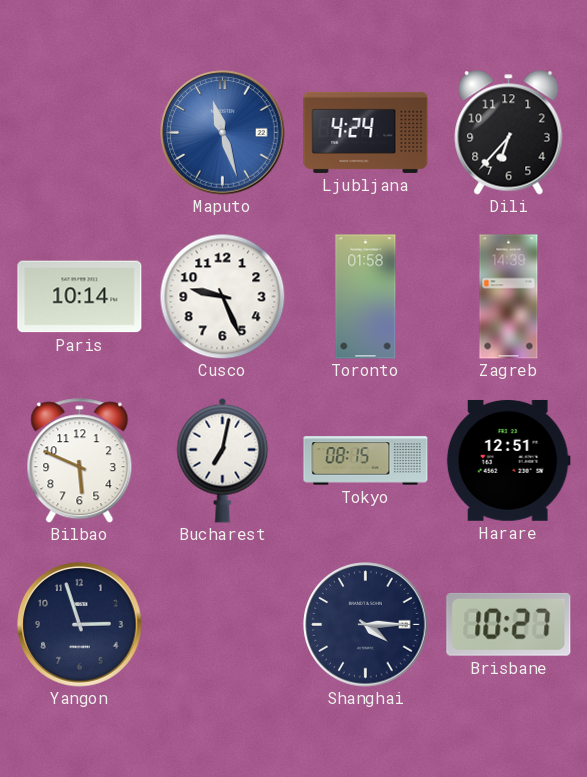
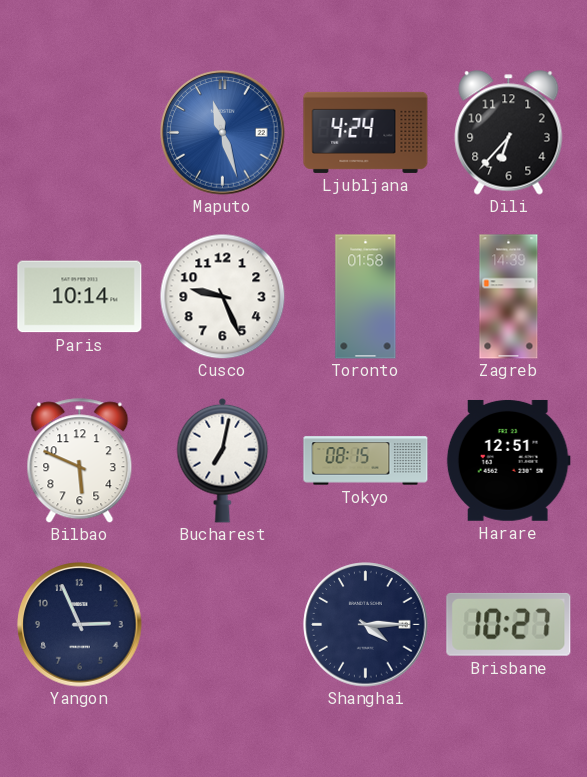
Yangon: 2:57 -> 2:56 (80, 625)
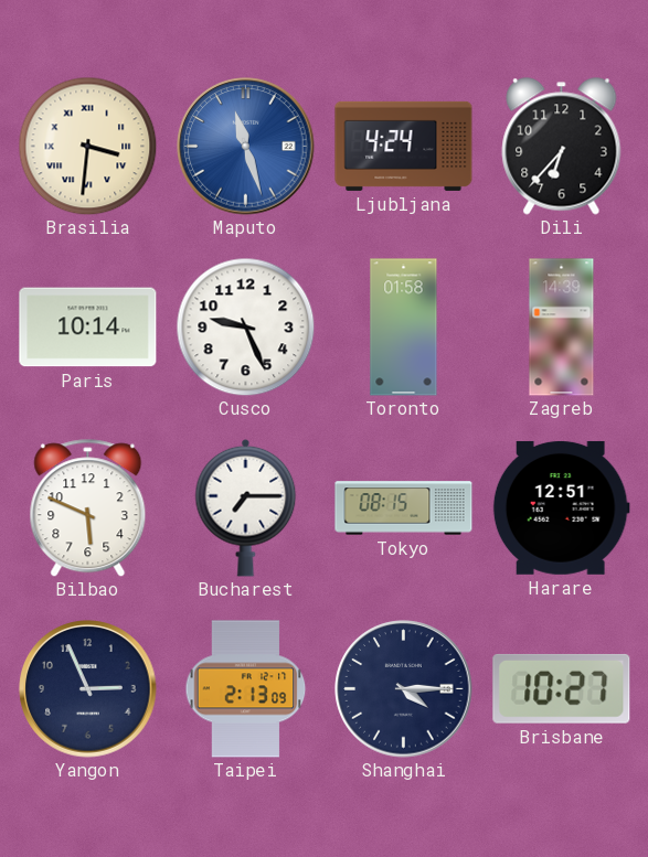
Brasilia: none -> 3:31 (87, 146)
Bucharest: 7:02 -> 7:15 (246, 507)
Taipei: none -> 2:13 (246, 689)
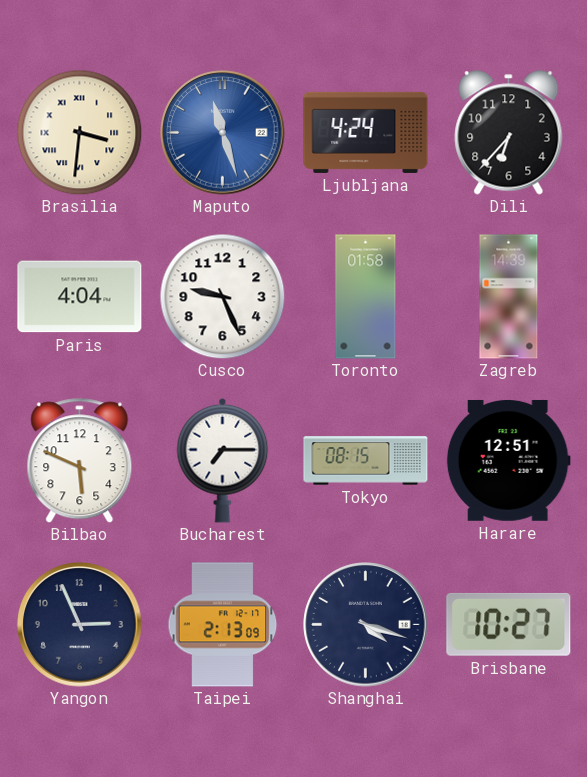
Paris: 10:14 -> 4:04 (80, 297)
Shanghai: 4:15 -> 4:18 (366, 625)
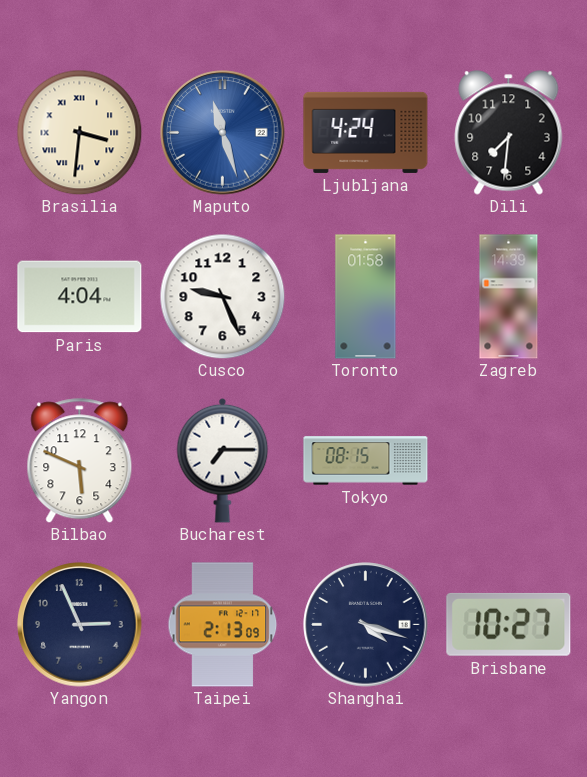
Dili: 6:37 -> 7:31 (509, 133)
Harare: 12:51 -> none (508, 460)
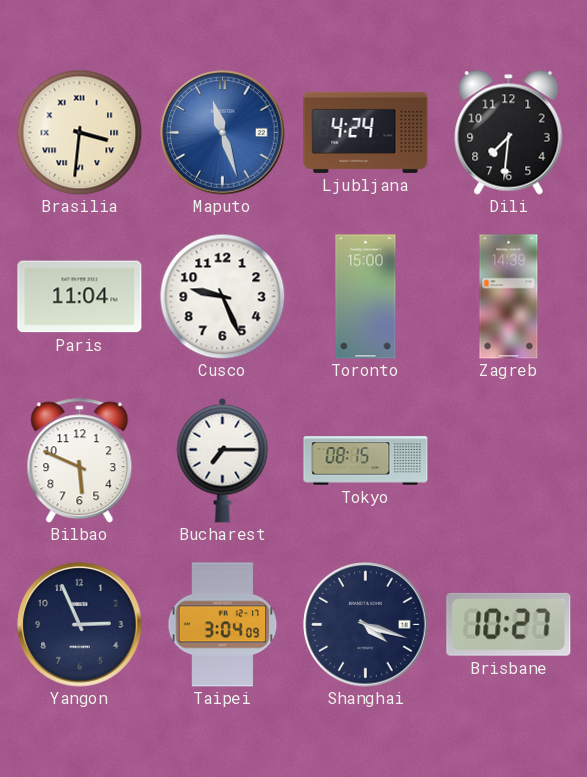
Paris: 4:04 -> 11:04 (80, 297)
Toronto: 01:58 -> 15:00 (366, 297)
Taipei: 2:13 -> 3:04 (223, 625)
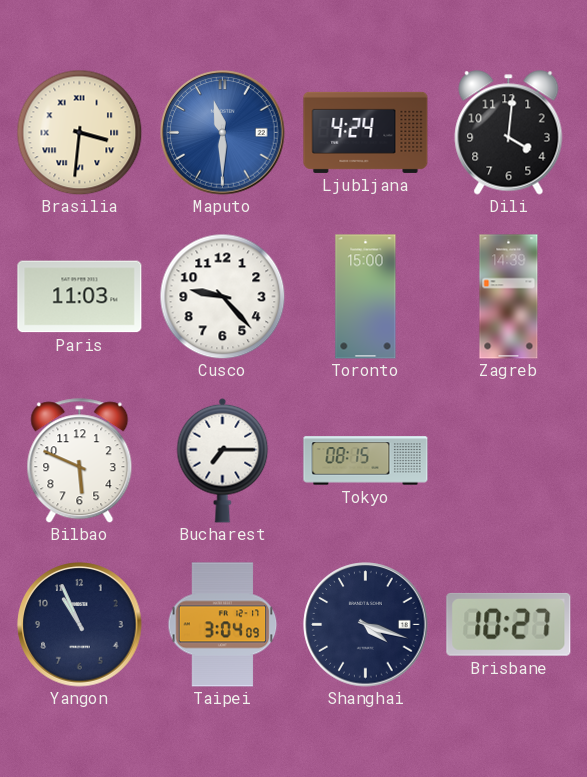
Maputo: 11:27 -> 11:30 (223, 133)
Dili: 7:31 -> 4:01 (509, 133)
Paris: 11:04 -> 11:03 (80, 297)
Cusco: 9:26 -> 9:23 (222, 296)
Yangon: 2:56 -> 10:56 (80, 625)
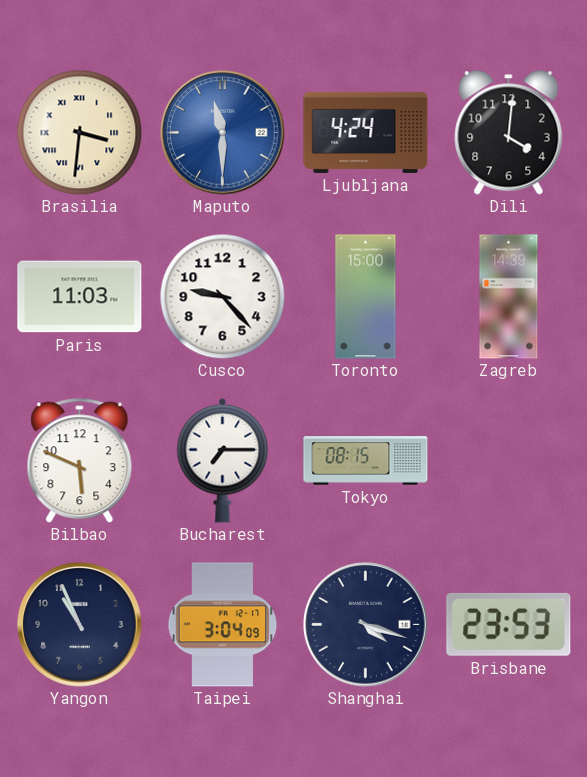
Brisbane: 10:27 -> 23:53 (509, 624)
